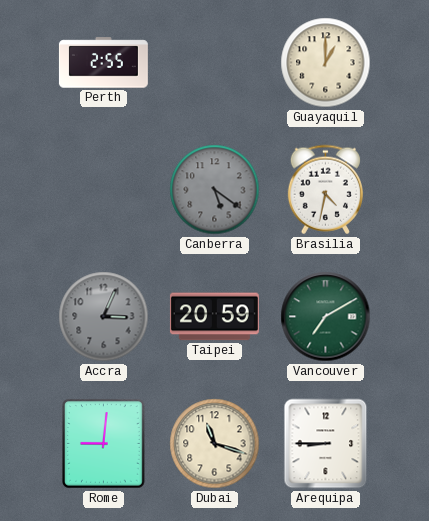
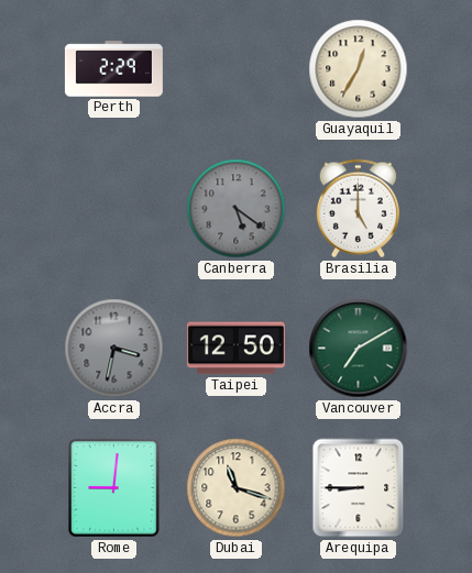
Perth: 2:55 -> 2:29 (113, 69)
Guayaquil: 1:00 -> 12:35 (359, 69)
Brasilia: 4:32 -> 5:00 (358, 209)
Accra: 3:04 -> 3:32 (114, 349)
Taipei: 20:59 -> 12:50 (235, 349)
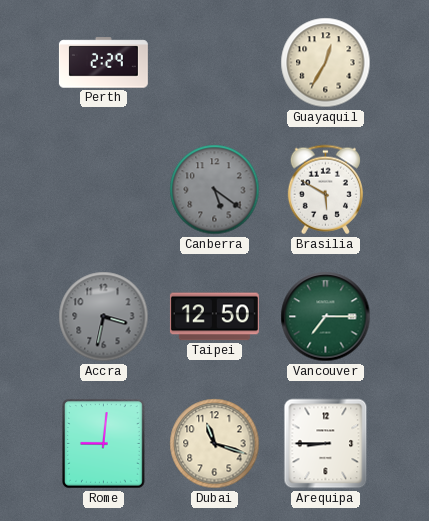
Brasilia: 5:00 -> 5:50 (325, 190)
Vancouver: 7:10 -> 7:15 (326, 317)
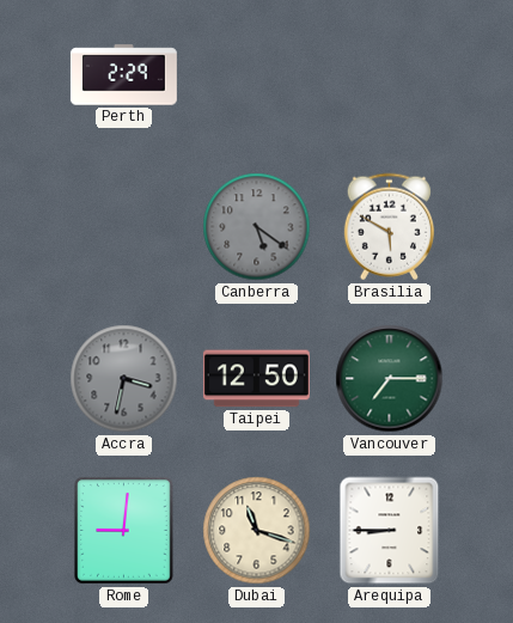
Guayaquil: 12:35 -> none (326, 63)
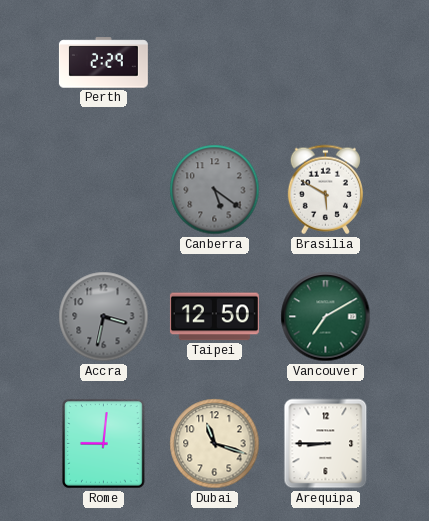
Vancouver: 7:15 -> 7:10 (326, 317)
